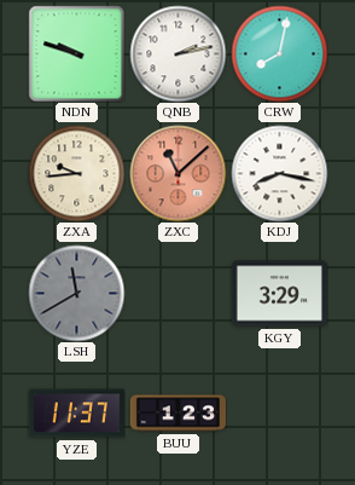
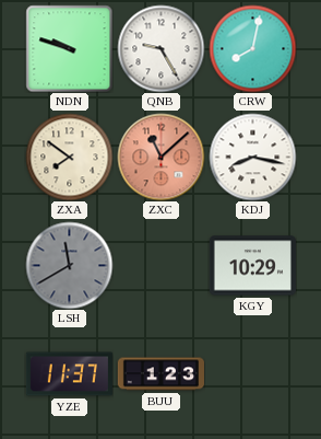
QNB: 2:13 -> 9:25 (160, 48)
ZXA: 9:44 -> 7:51 (69, 157)
KGY: 3:29 -> 10:29 (252, 266)
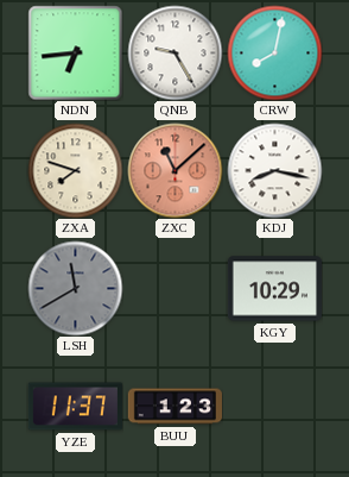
NDN: 9:48 -> 6:44 (75, 52)
ZXA: 7:51 -> 7:48 (75, 170)
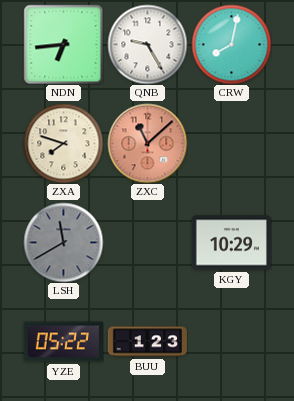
KDJ: 8:17 -> none (274, 170)
YZE: 11:37 -> 05:22 (63, 342)
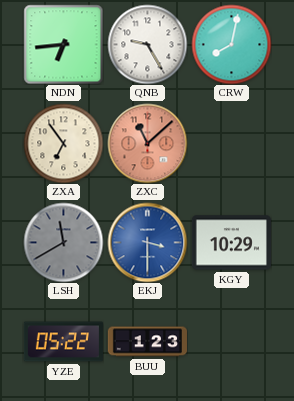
ZXA: 7:48 -> 6:54 (63, 143)
EKJ: none -> 3:30 (147, 242)
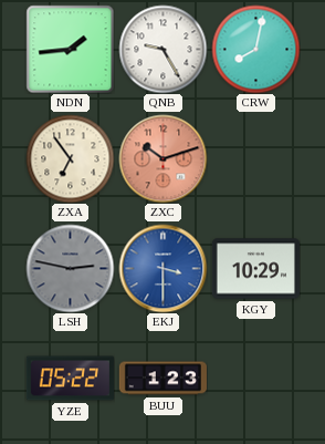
NDN: 6:44 -> 1:44 (70, 49)
ZXC: 11:08 -> 10:12 (162, 158)
LSH: 11:40 -> 2:47 (70, 268)
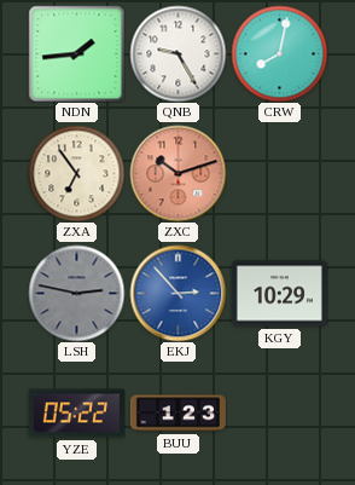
EKJ: 3:30 -> 2:53 (177, 293)
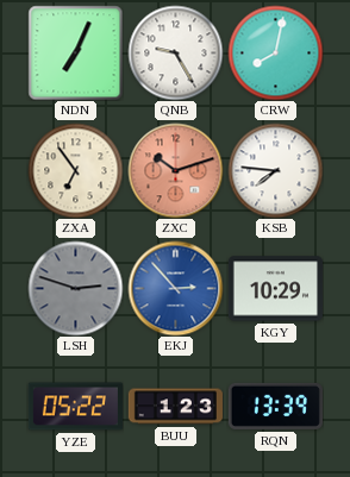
NDN: 1:44 -> 7:04 (75, 52)
KSB: none -> 7:46 (275, 170)
LSH: 2:47 -> 2:48 (75, 288)
RQN: none -> 13:39 (275, 406)
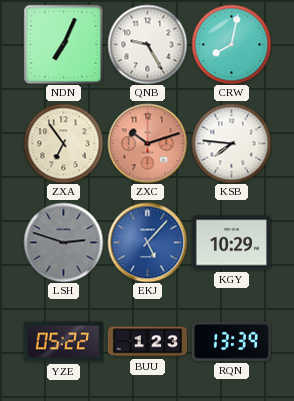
EKJ: 2:53 -> 5:07 (147, 242)
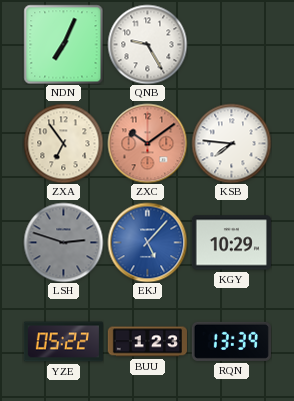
CRW: 8:02 -> none (231, 44)
ZXC: 10:12 -> 10:09 (147, 143)
